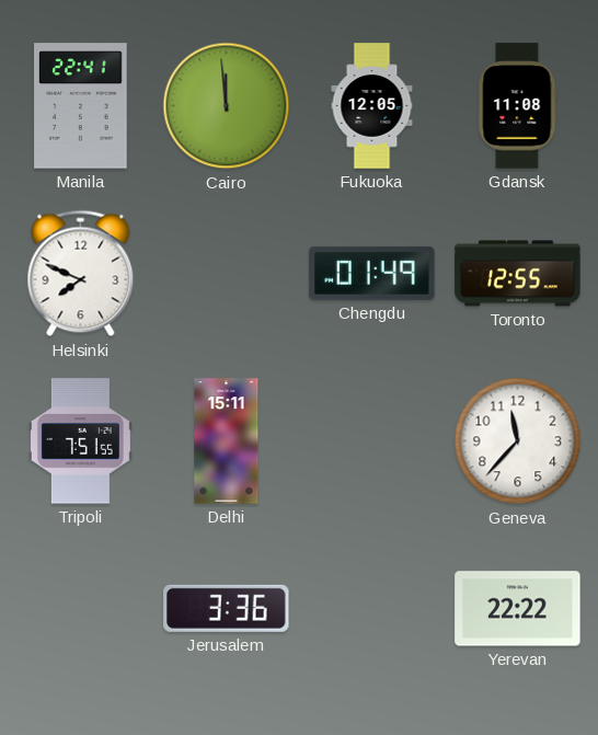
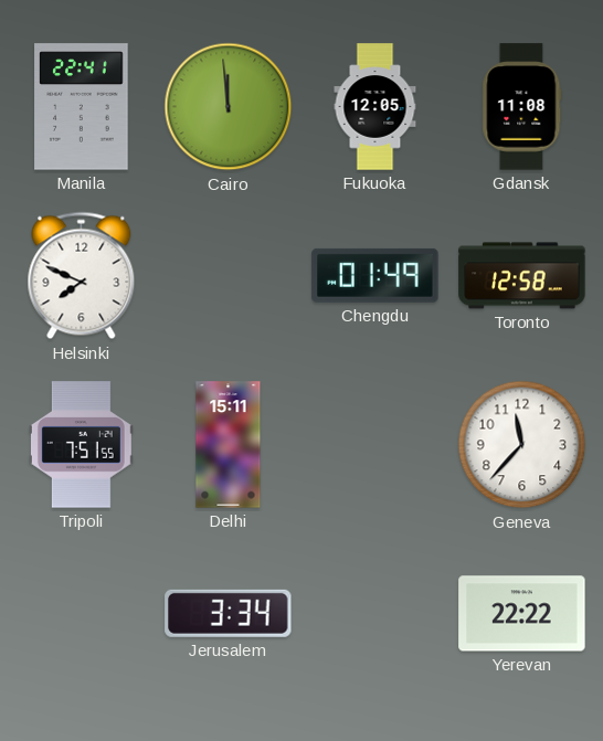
Toronto: 12:55 -> 12:58 (522, 276)
Jerusalem: 3:36 -> 3:34 (229, 613)
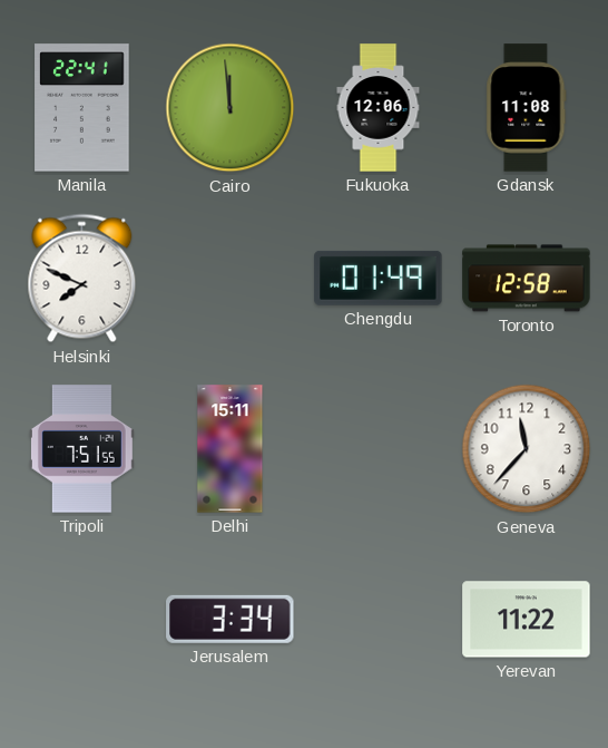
Fukuoka: 12:05 -> 12:06 (379, 108)
Yerevan: 22:22 -> 11:22 (527, 620)
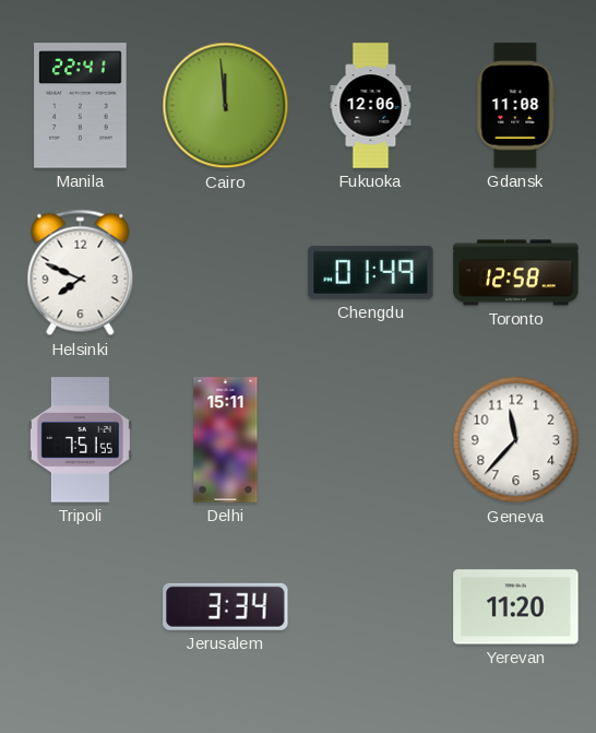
Yerevan: 11:22 -> 11:20 (516, 607)
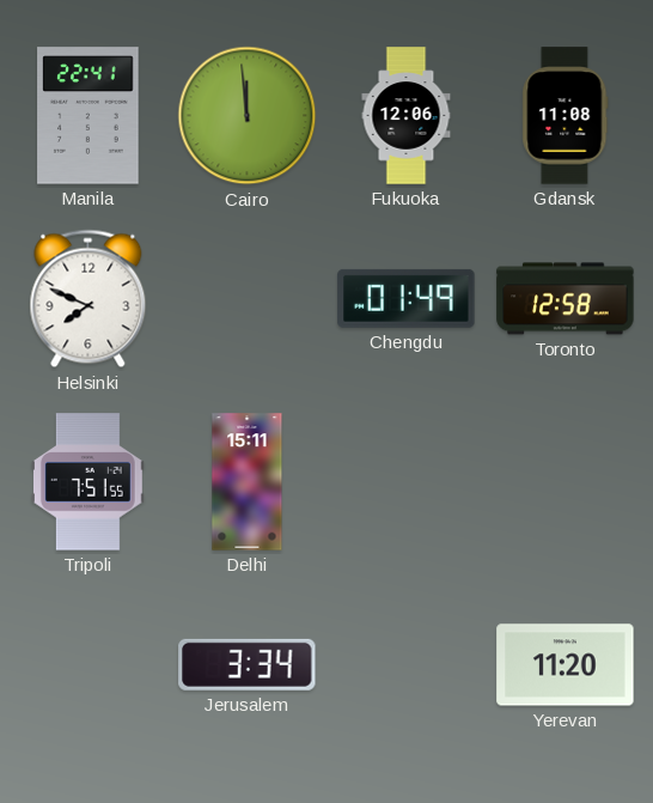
Geneva: 11:37 -> none (516, 440)
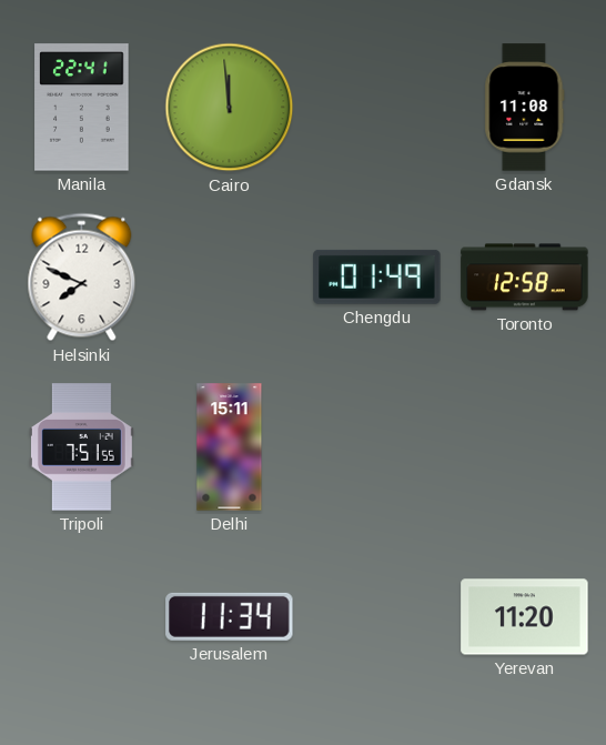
Fukuoka: 12:06 -> none (407, 116)
Jerusalem: 3:34 -> 11:34 (230, 616)
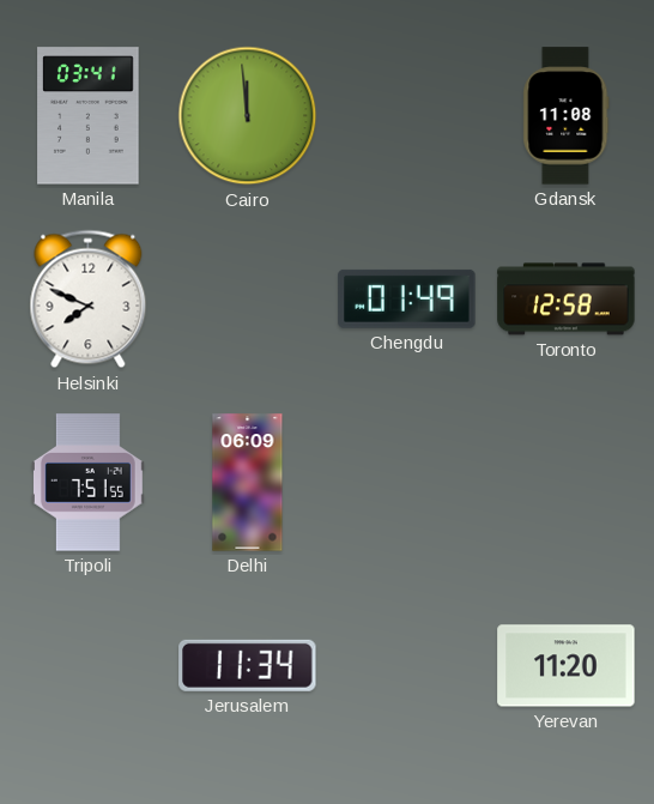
Manila: 22:41 -> 03:41 (89, 116)
Delhi: 15:11 -> 06:09 (248, 483)
